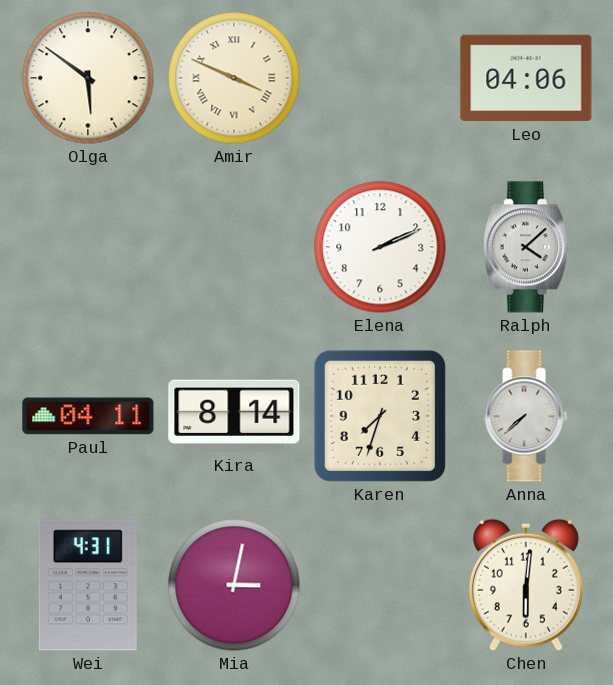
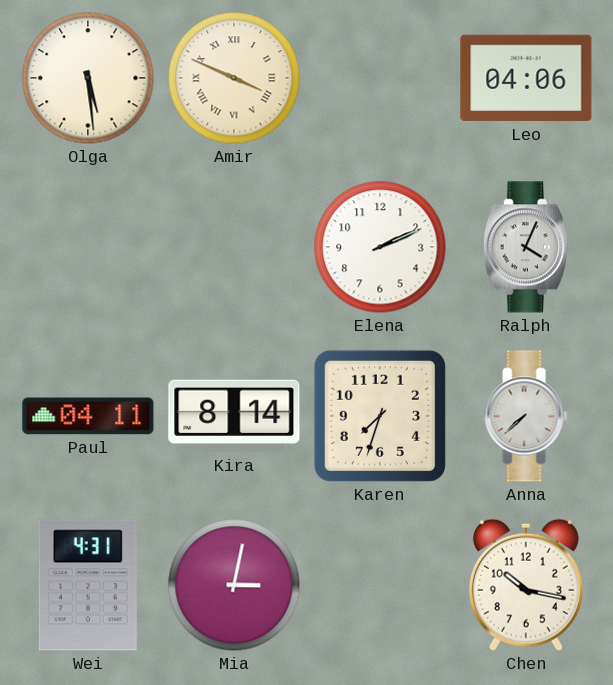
Olga: 5:51 -> 5:29 (88, 78)
Ralph: 4:08 -> 4:04 (526, 247)
Chen: 6:01 -> 10:17 (526, 585)
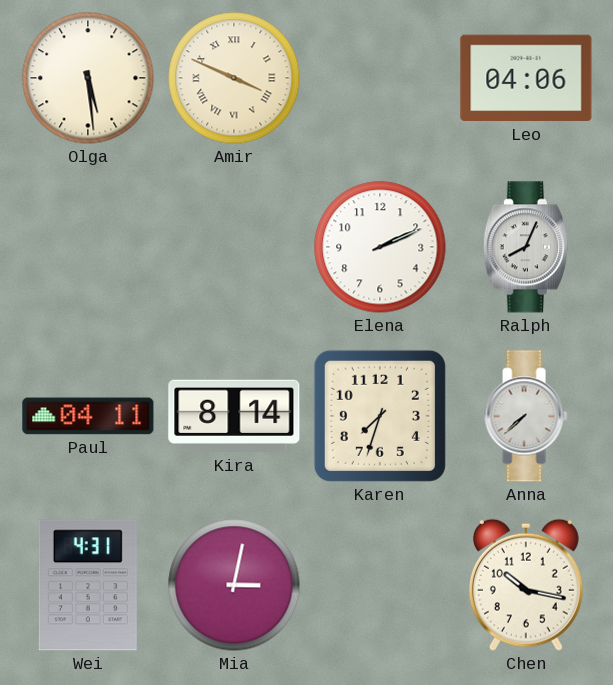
Ralph: 4:04 -> 8:04 (526, 247)
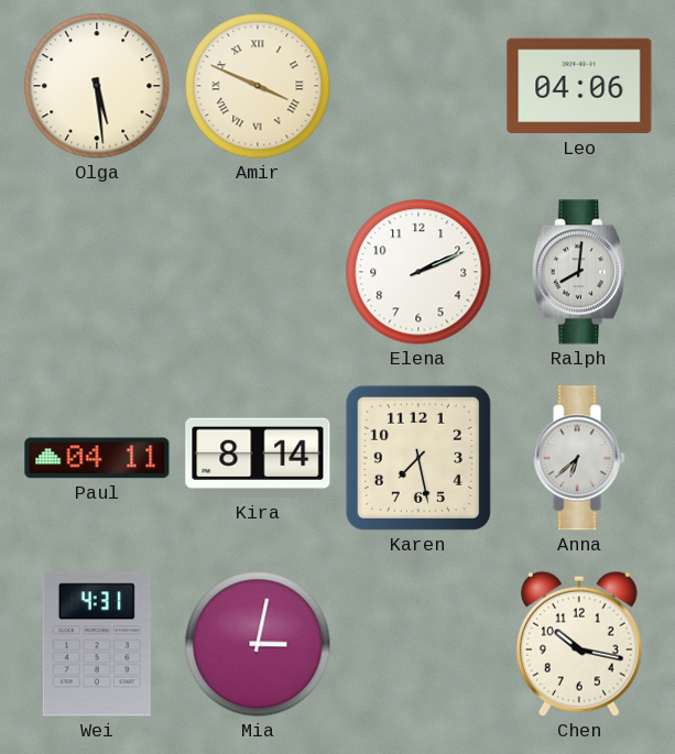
Ralph: 8:04 -> 8:01 (579, 272)
Karen: 7:33 -> 7:28 (418, 458)
Anna: 7:38 -> 6:38 (579, 458)
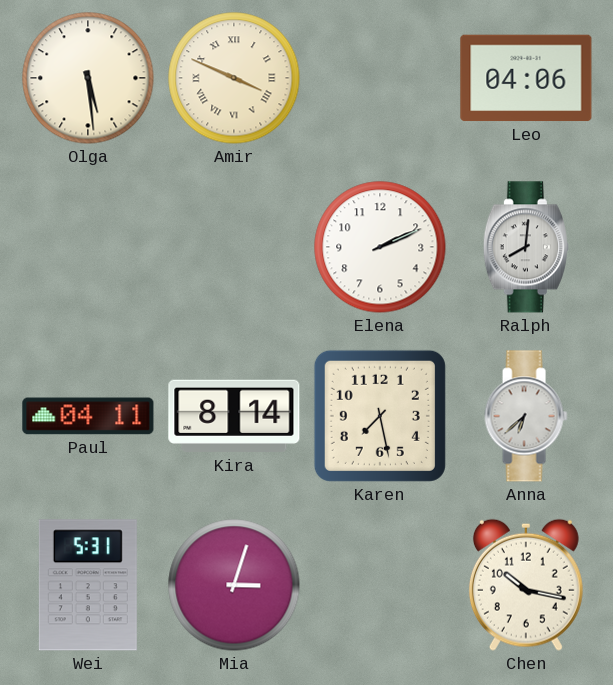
Wei: 4:31 -> 5:31 (88, 585)
Mia: 3:02 -> 3:03 (234, 585)
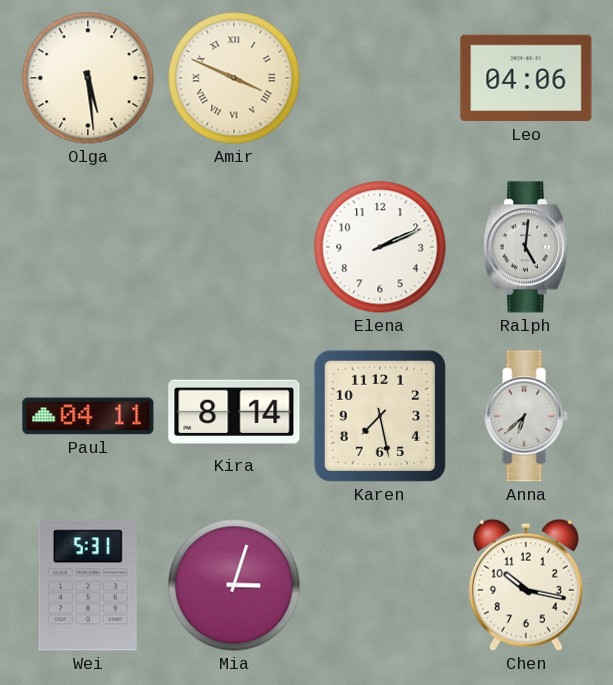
Ralph: 8:01 -> 5:01 (526, 247)
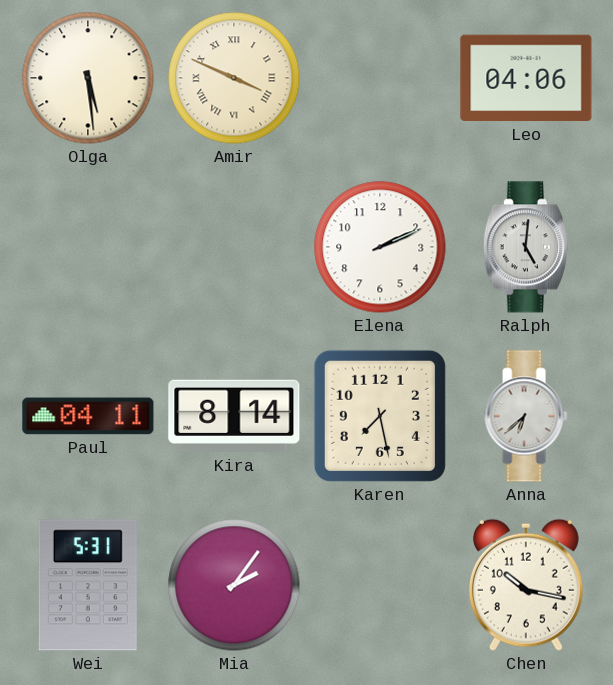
Mia: 3:03 -> 2:06 (234, 585)
